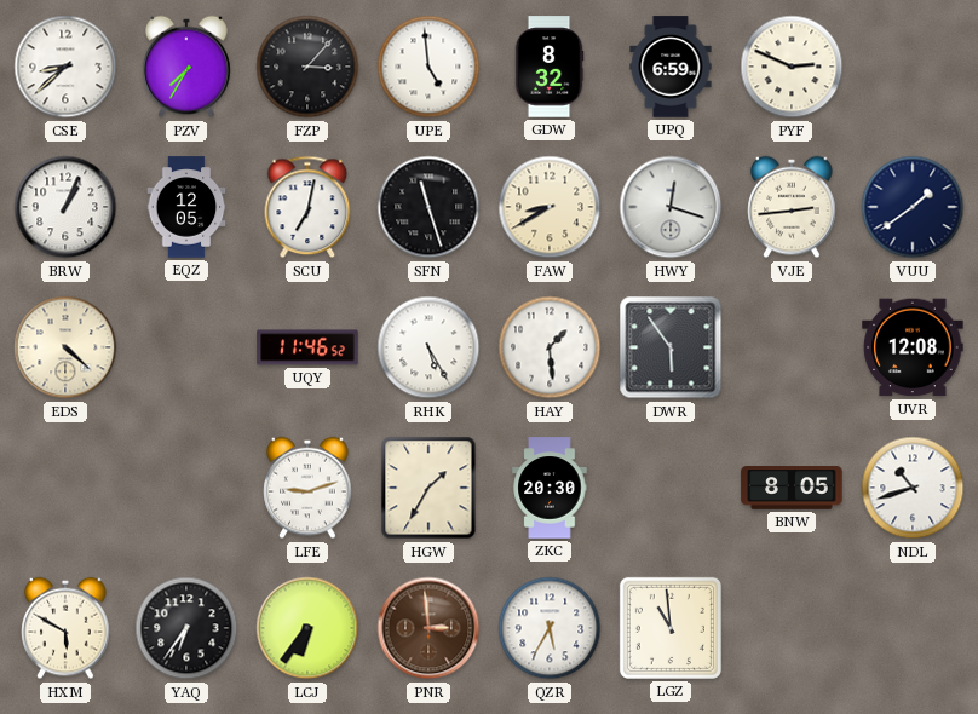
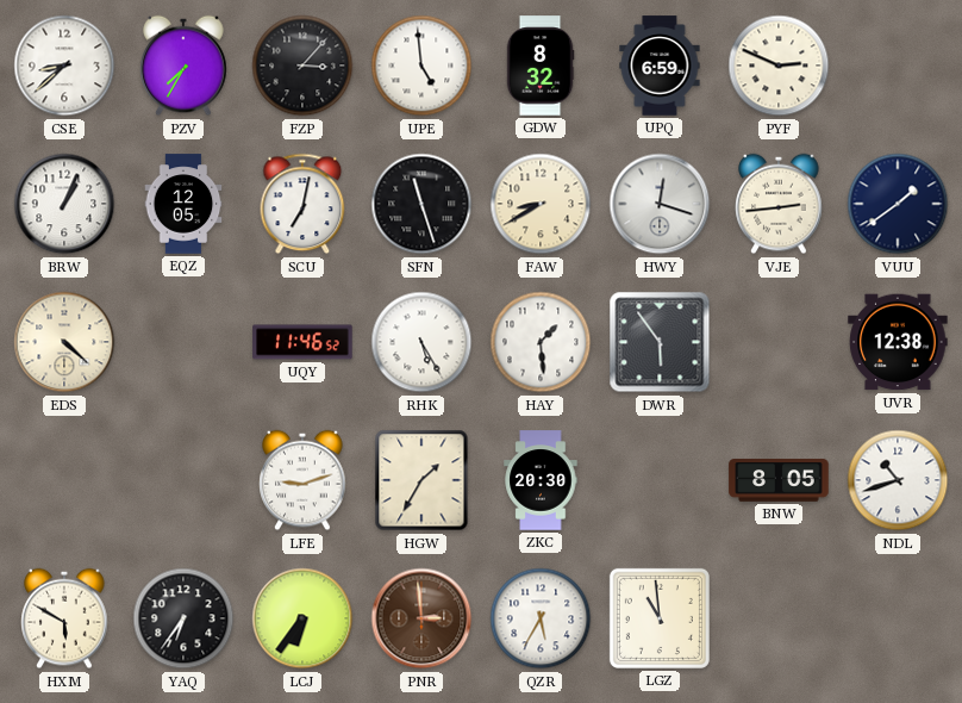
UVR: 12:08 -> 12:38 (898, 342)
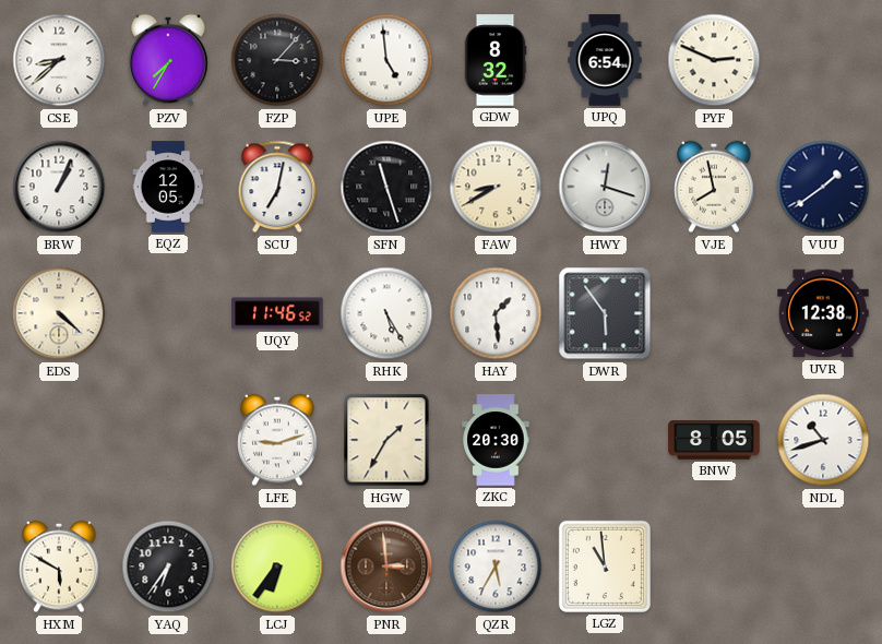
UPQ: 6:59 -> 6:54 (605, 60)
VJE: 2:44 -> 7:58 (714, 187)
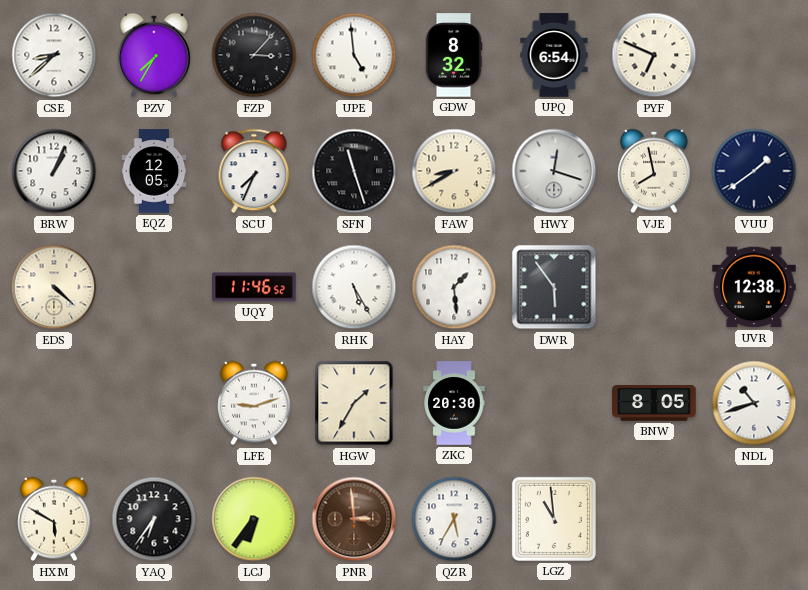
PYF: 2:49 -> 6:49 (654, 55)
SCU: 7:02 -> 7:34 (254, 171)
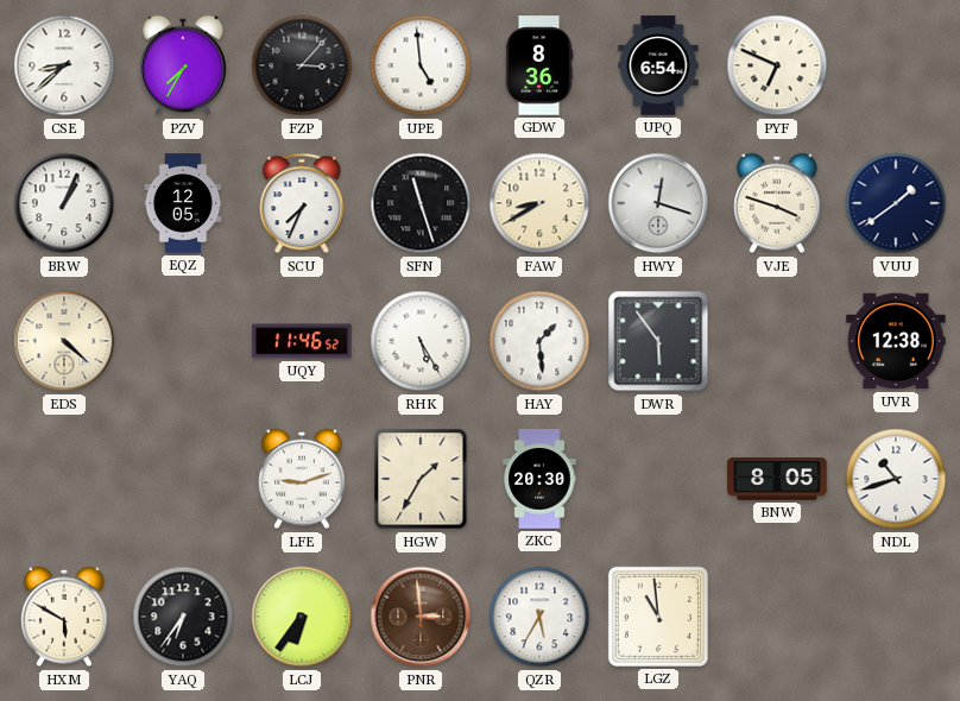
GDW: 8:32 -> 8:36 (539, 65)
VJE: 7:58 -> 3:48 (777, 203)
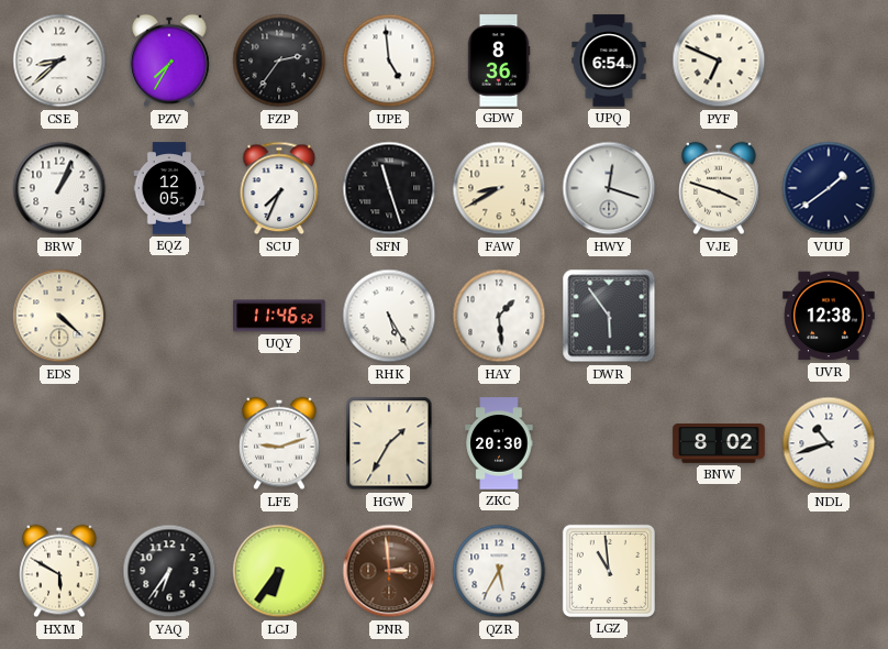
FZP: 3:07 -> 2:36 (279, 61)
BNW: 8:05 -> 8:02 (719, 443)
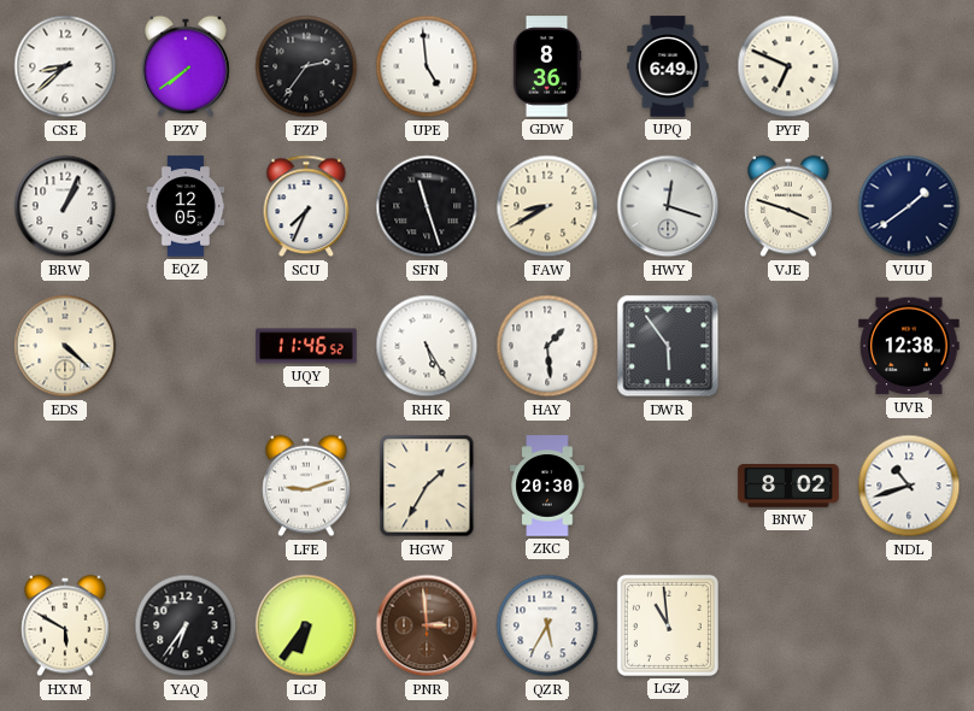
PZV: 7:35 -> 7:39 (186, 66)
UPQ: 6:54 -> 6:49 (668, 66)
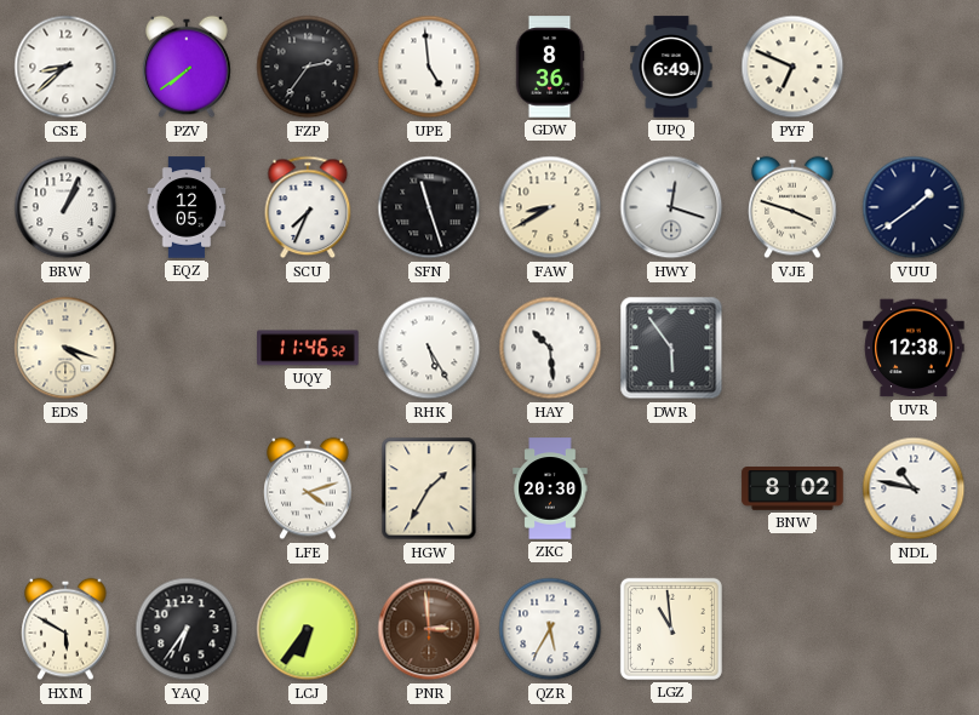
EDS: 4:22 -> 4:18 (65, 348)
HAY: 1:29 -> 10:29 (550, 348)
LFE: 9:12 -> 4:12 (308, 488)
NDL: 10:42 -> 10:47 (914, 488)
